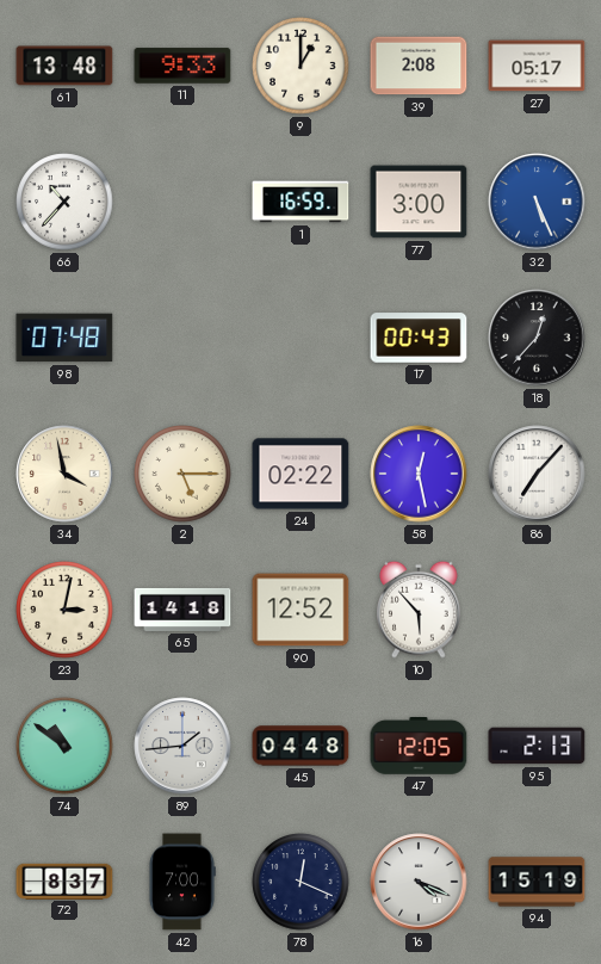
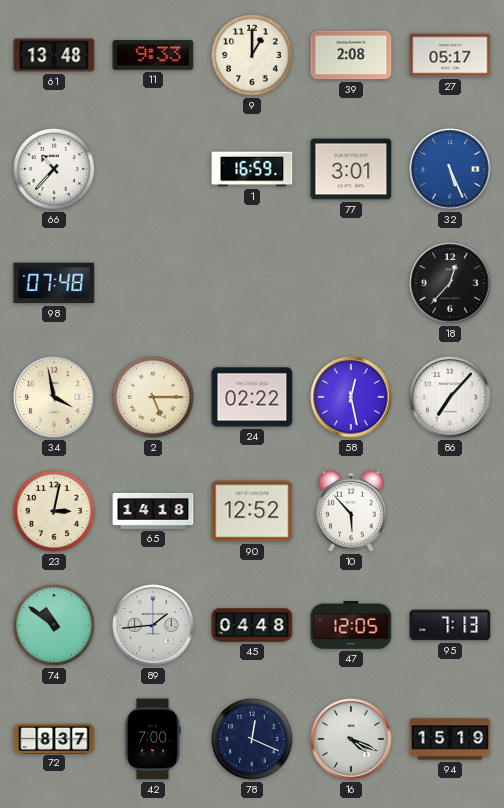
77: 3:00 -> 3:01 (351, 169)
17: 00:43 -> none (419, 338)
95: 2:13 -> 7:13 (450, 625)
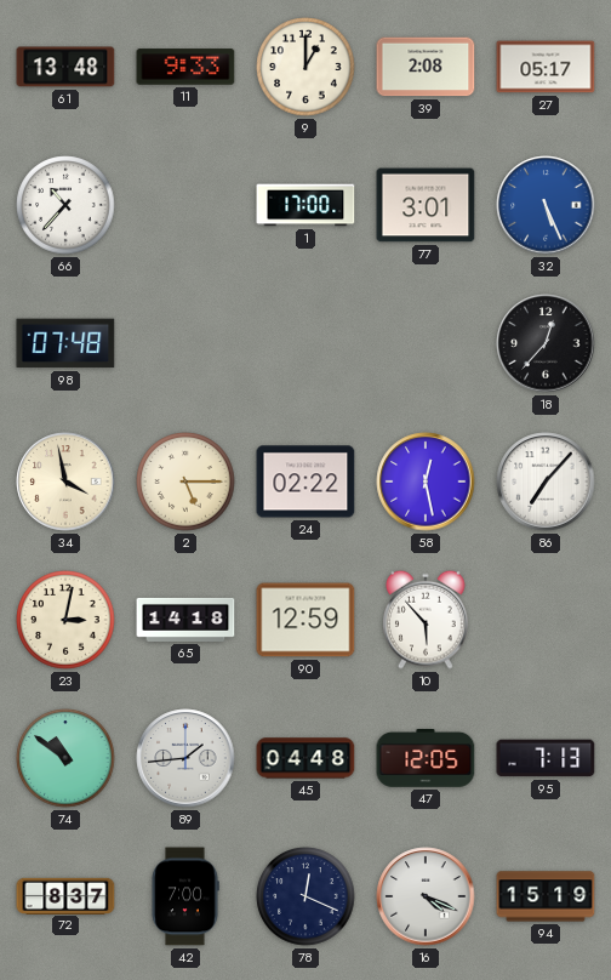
1: 16:59 -> 17:00 (305, 205)
90: 12:52 -> 12:59 (305, 620)
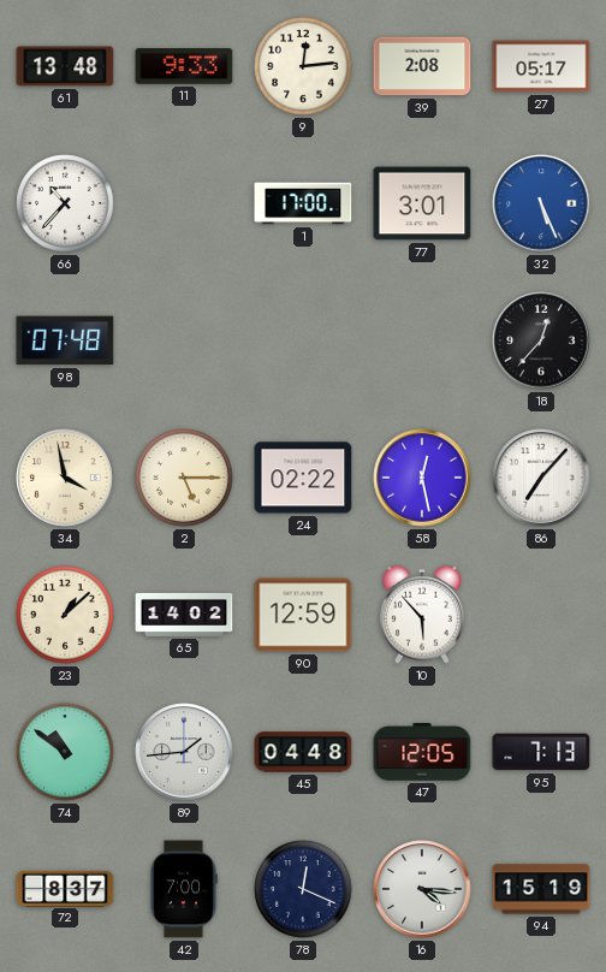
9: 1:00 -> 12:14 (303, 66)
23: 3:02 -> 1:08 (65, 615)
65: 14:18 -> 14:02 (184, 615)
16: 4:19 -> 4:16 (422, 889)
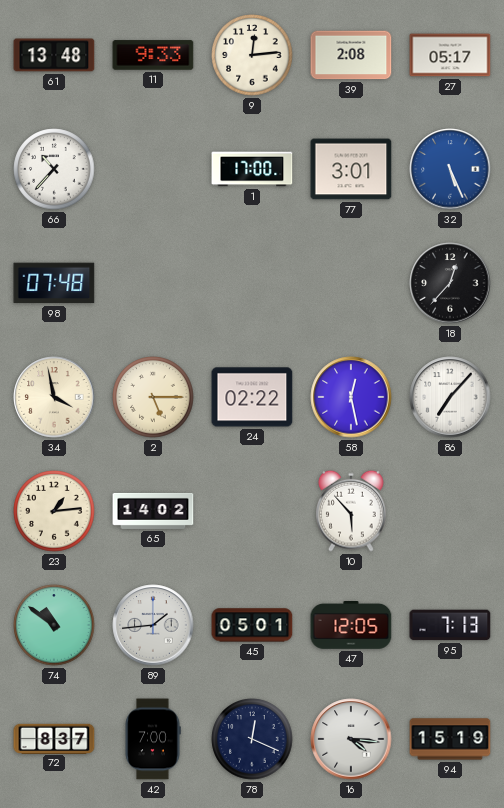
23: 1:08 -> 1:14 (54, 511)
90: 12:59 -> none (303, 615)
45: 04:48 -> 05:01 (252, 625)
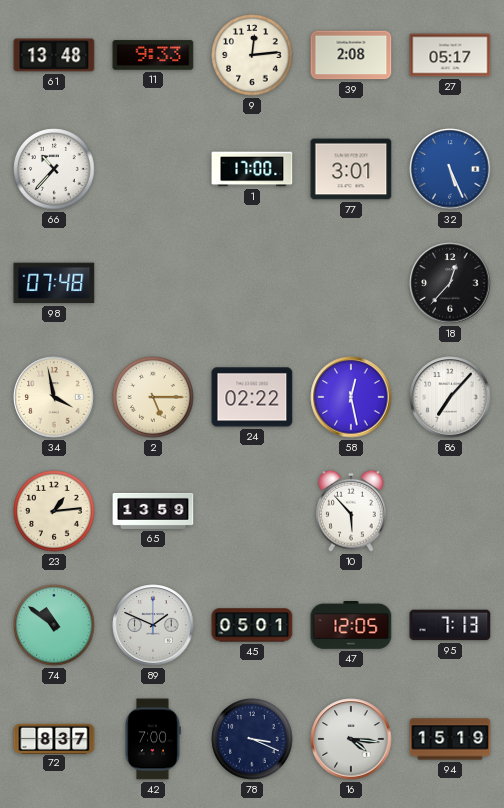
65: 14:02 -> 13:59 (153, 511)
89: 1:44 -> 1:49 (153, 625)
78: 12:19 -> 3:19 (252, 739)
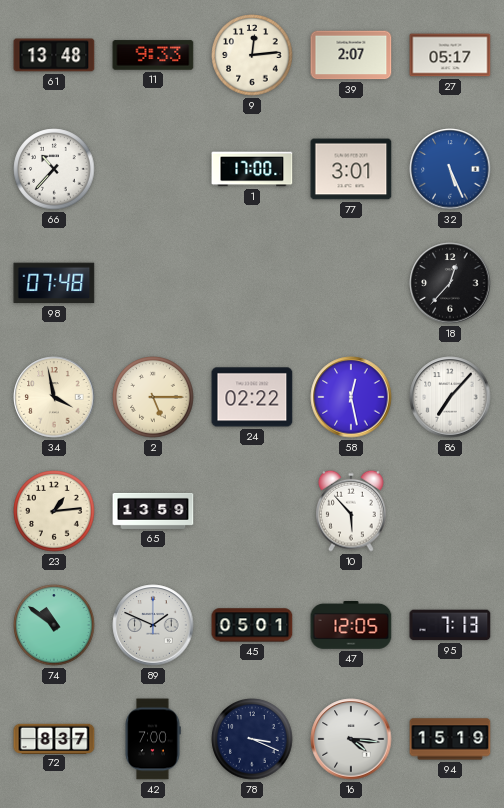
39: 2:08 -> 2:07 (351, 55)
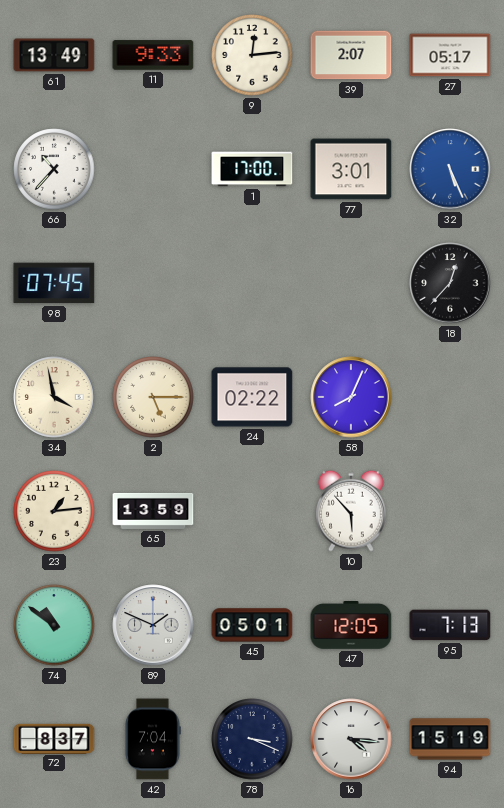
61: 13:48 -> 13:49 (54, 55)
98: 07:48 -> 07:45 (54, 283)
58: 12:28 -> 8:04 (351, 397)
86: 7:07 -> none (450, 397)
42: 7:00 -> 7:04 (153, 739)
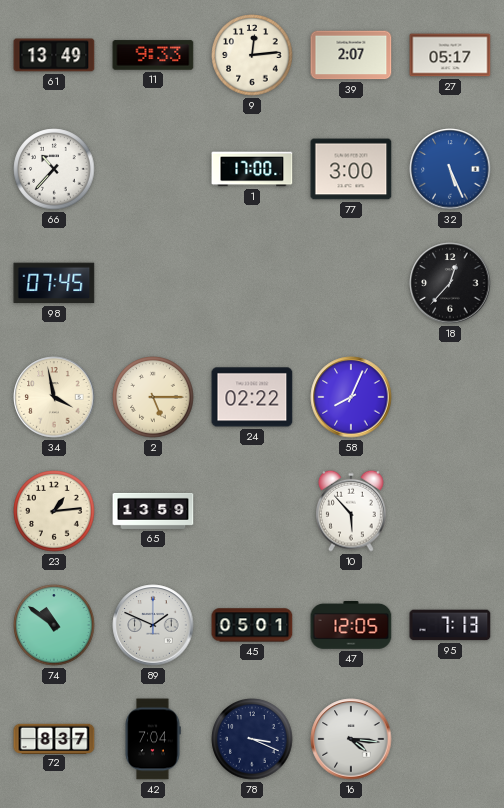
77: 3:01 -> 3:00 (351, 169)
94: 15:19 -> none (450, 739)
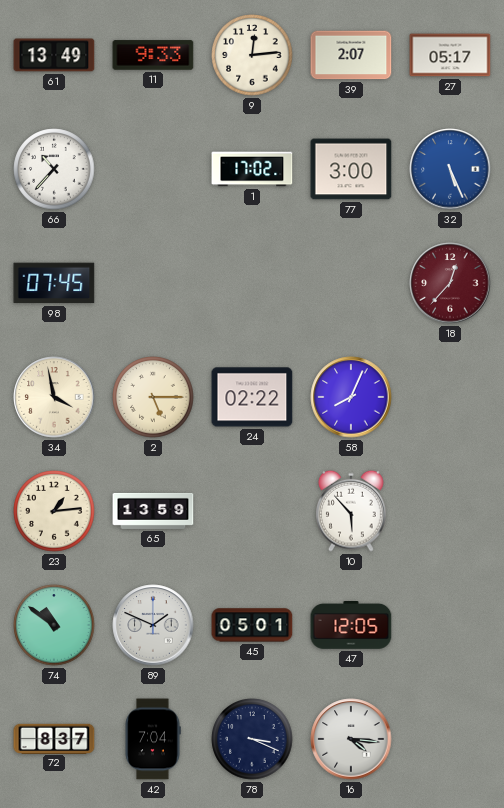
1: 17:00 -> 17:02 (252, 169)
18 dial: black -> burgundy (450, 283)
95: 7:13 -> none (450, 625)
